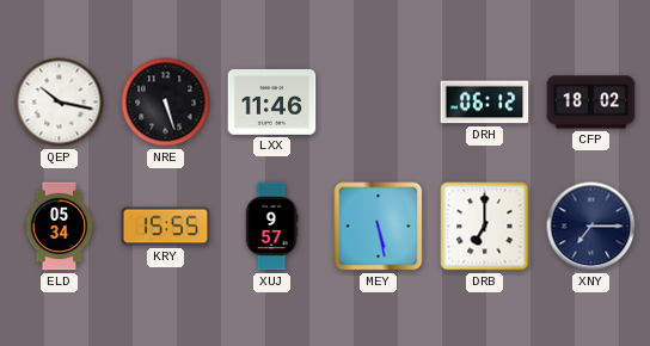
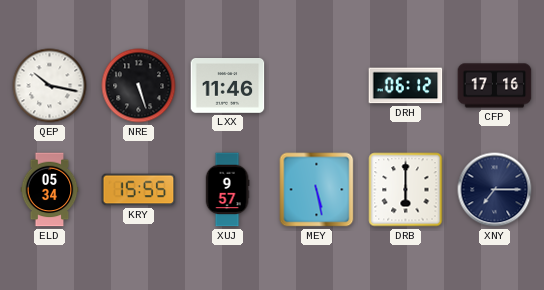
CFP: 18:02 -> 17:16 (495, 86)
DRB: 7:00 -> 6:00 (406, 190)
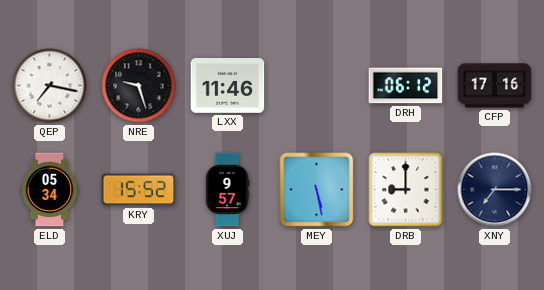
QEP: 10:17 -> 7:17 (50, 86)
NRE: 5:27 -> 9:27 (139, 86)
KRY: 15:55 -> 15:52 (139, 190)
DRB: 6:00 -> 9:00 (406, 190)
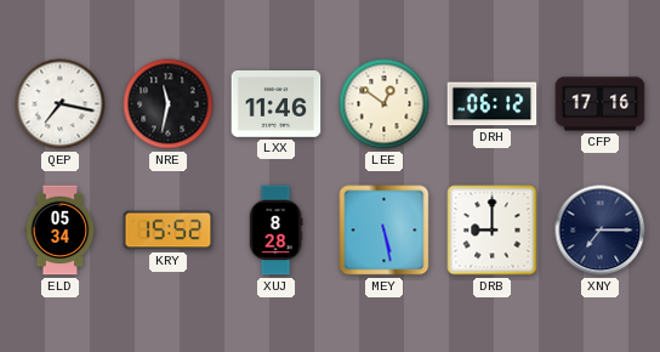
NRE: 9:27 -> 11:32 (169, 104)
LEE: none -> 12:51 (385, 104)
XUJ: 9:57 -> 8:28 (275, 231)
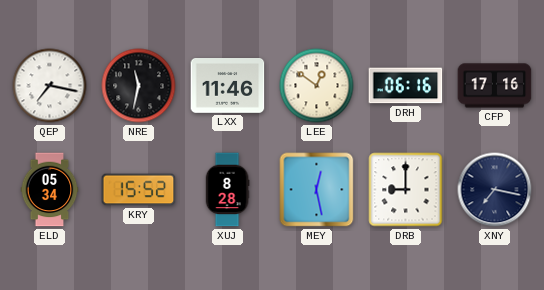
DRH: 06:12 -> 06:16 (406, 86)
MEY: 5:28 -> 12:28 (317, 190)
XNY: 7:15 -> 7:17 (495, 190)
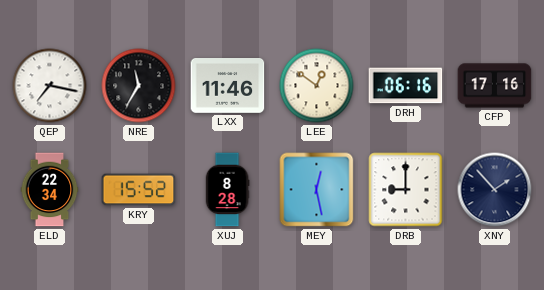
NRE: 11:32 -> 11:35 (139, 86)
ELD: 05:34 -> 22:34 (50, 190)
XNY: 7:17 -> 1:53 (495, 190)
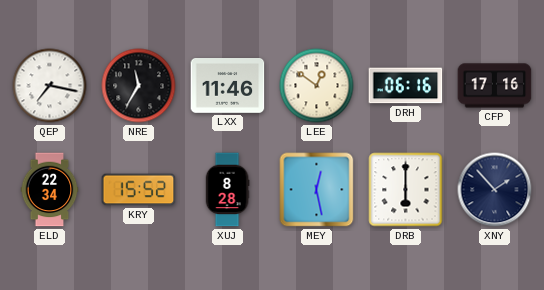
DRB: 9:00 -> 6:00 (406, 190)
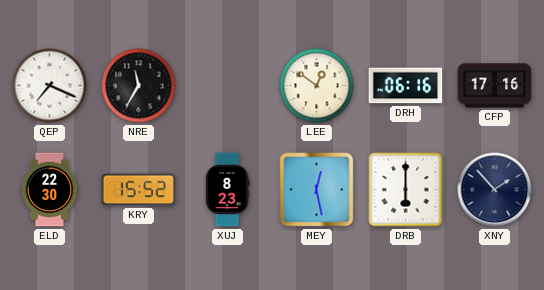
QEP: 7:17 -> 7:19 (50, 86)
LXX: 11:46 -> none (228, 86)
ELD: 22:34 -> 22:30 (50, 190)
XUJ: 8:28 -> 8:23 (227, 190)
